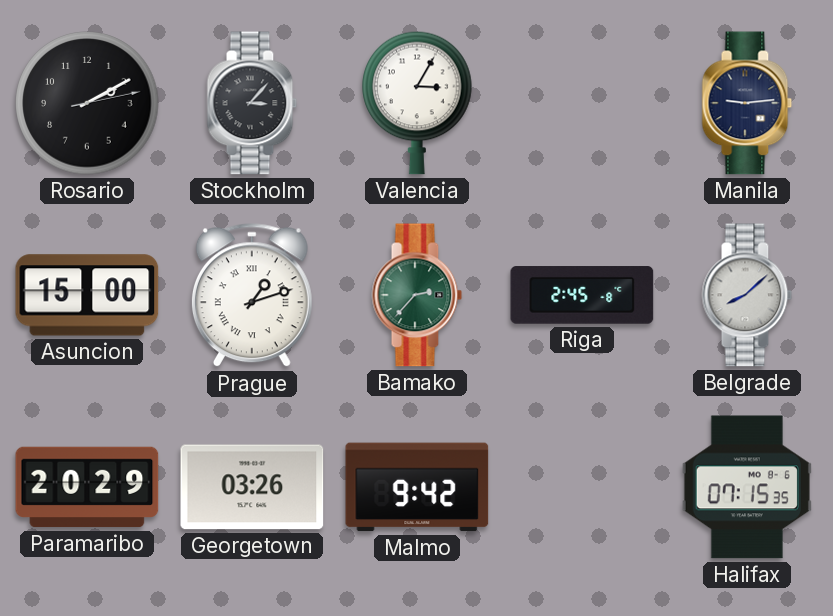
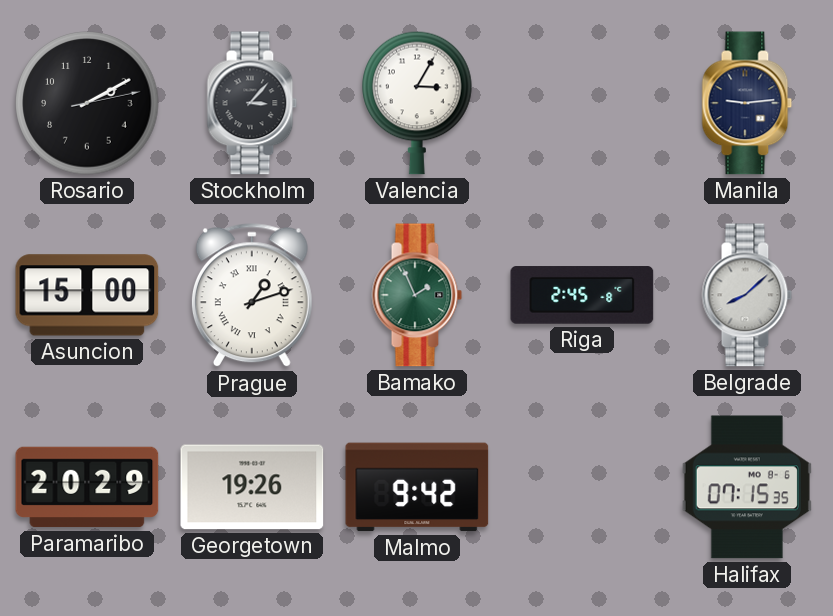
Bamako: 2:37 -> 1:56 (417, 295)
Georgetown: 03:26 -> 19:26 (252, 487)
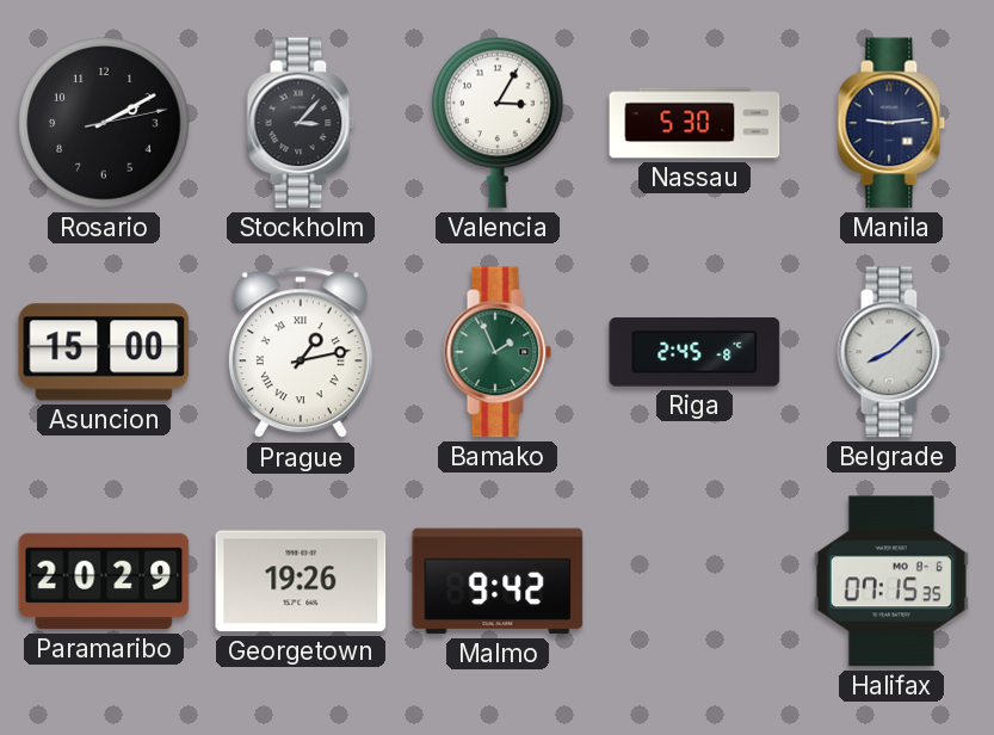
Nassau: none -> 5:30 (694, 123)
Prague: 1:12 -> 1:13 (301, 353)
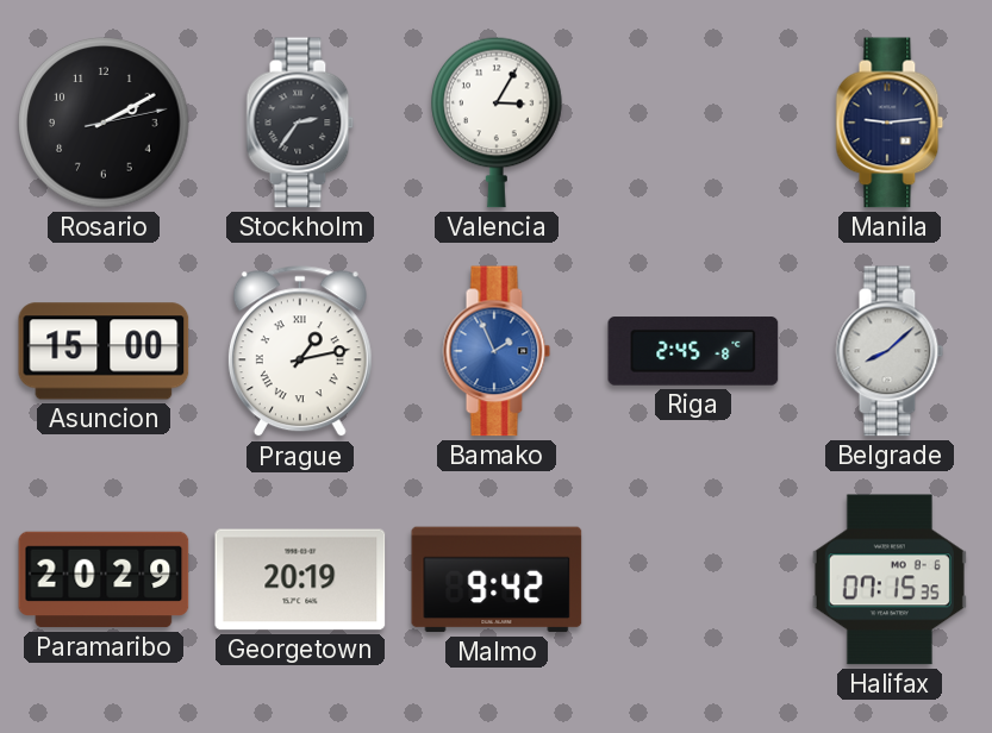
Stockholm: 3:07 -> 2:36 (300, 123)
Nassau: 5:30 -> none (694, 123)
Bamako dial: green -> blue (497, 351)
Georgetown: 19:26 -> 20:19 (300, 579)
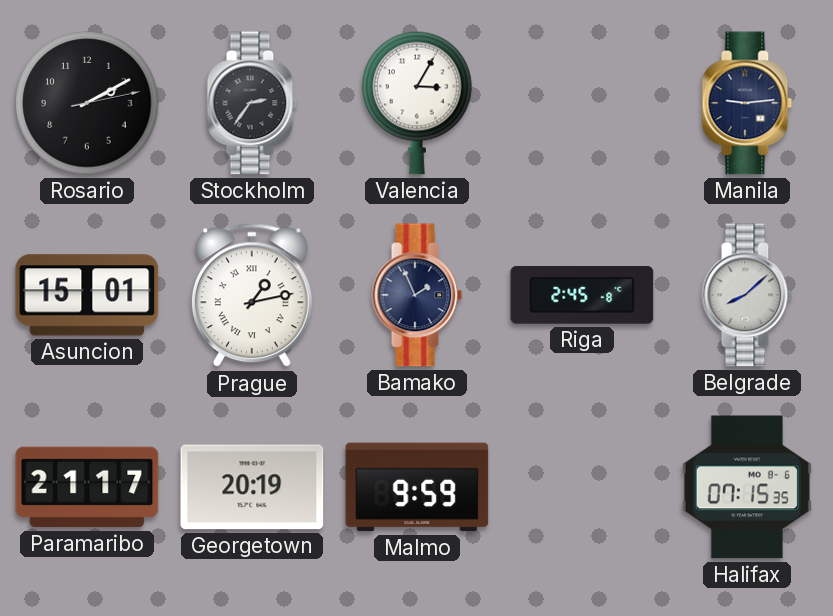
Asuncion: 15:00 -> 15:01 (87, 295)
Bamako dial: blue -> navy (417, 295)
Paramaribo: 20:29 -> 21:17 (87, 487)
Malmo: 9:42 -> 9:59 (417, 487)
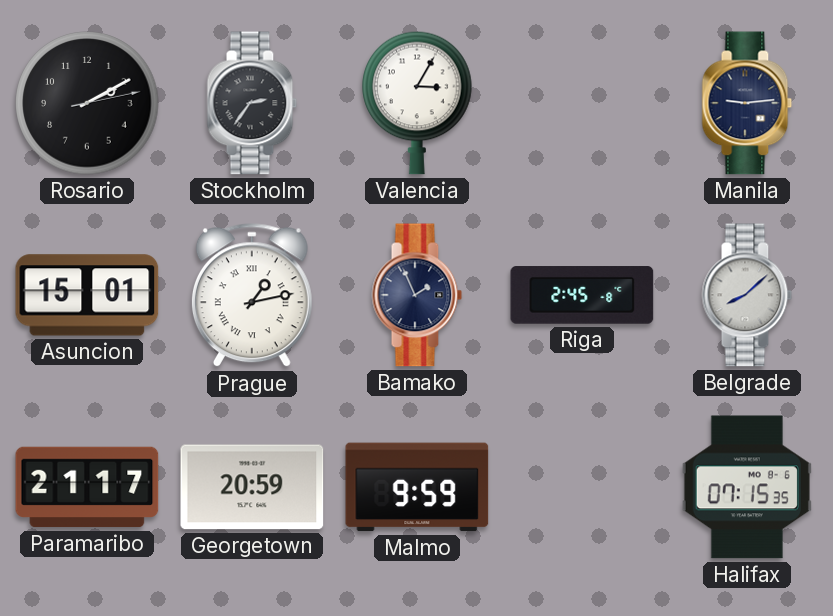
Georgetown: 20:19 -> 20:59 (252, 487)
